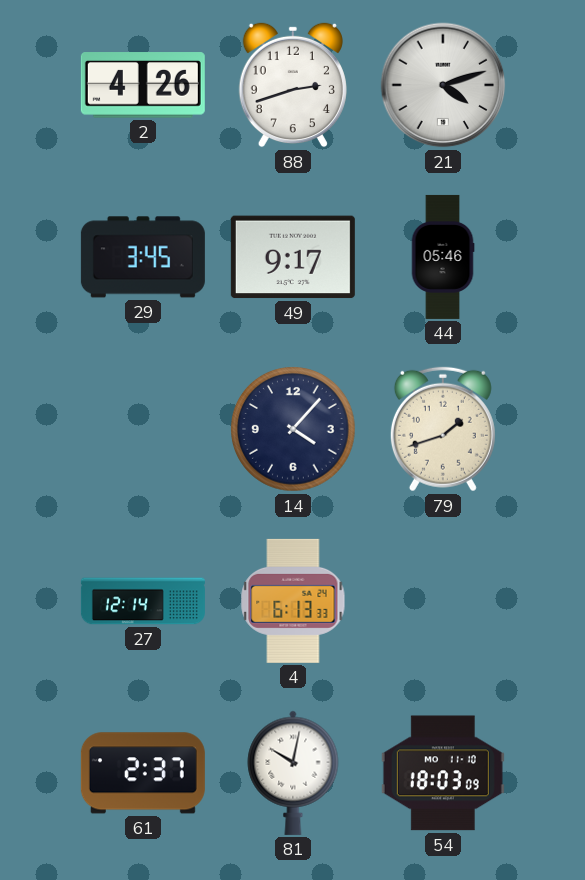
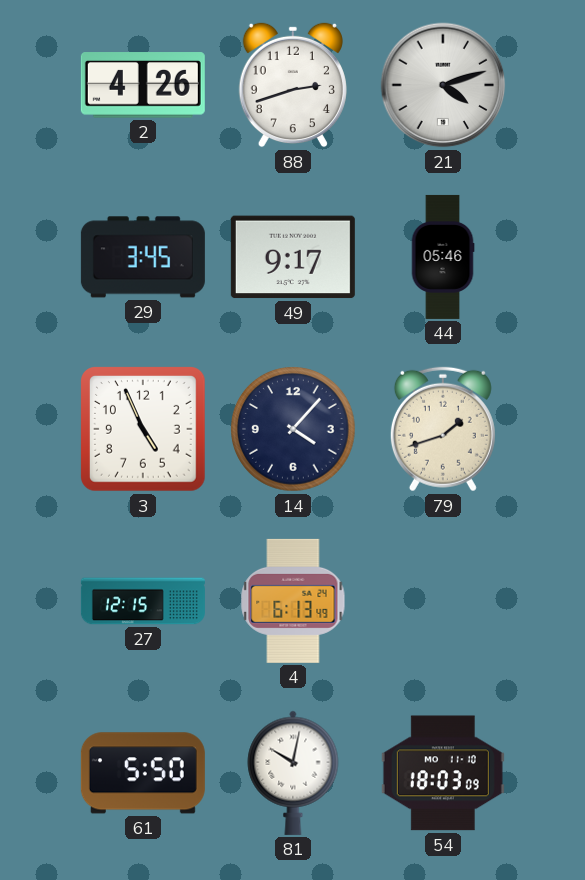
3: none -> 4:56 (144, 430)
27: 12:14 -> 12:15 (143, 601)
4: 6:13:33 -> 6:13:49 (293, 601)
61: 2:37 -> 5:50 (143, 773)
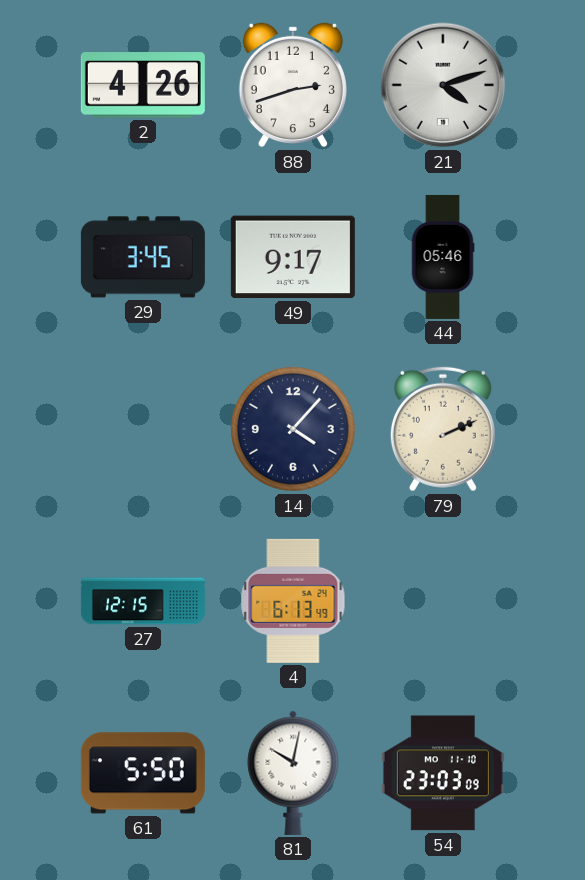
3: 4:56 -> none (144, 430)
79: 1:42 -> 2:11 (443, 429)
54: 18:03 -> 23:03 (443, 773)
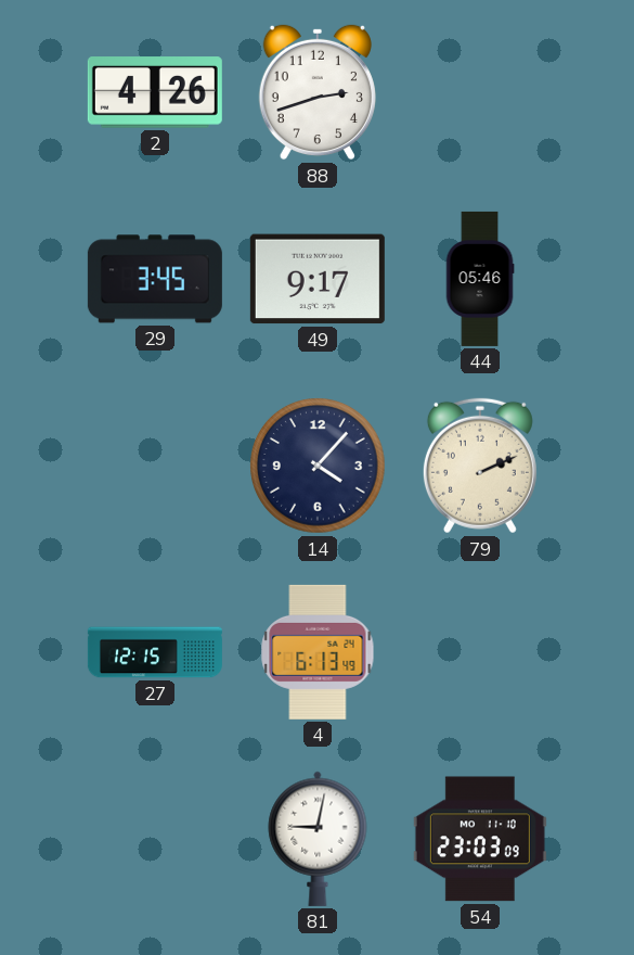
21: 4:12 -> none (443, 85)
61: 5:50 -> none (143, 773)
81: 10:02 -> 9:02 (318, 839)
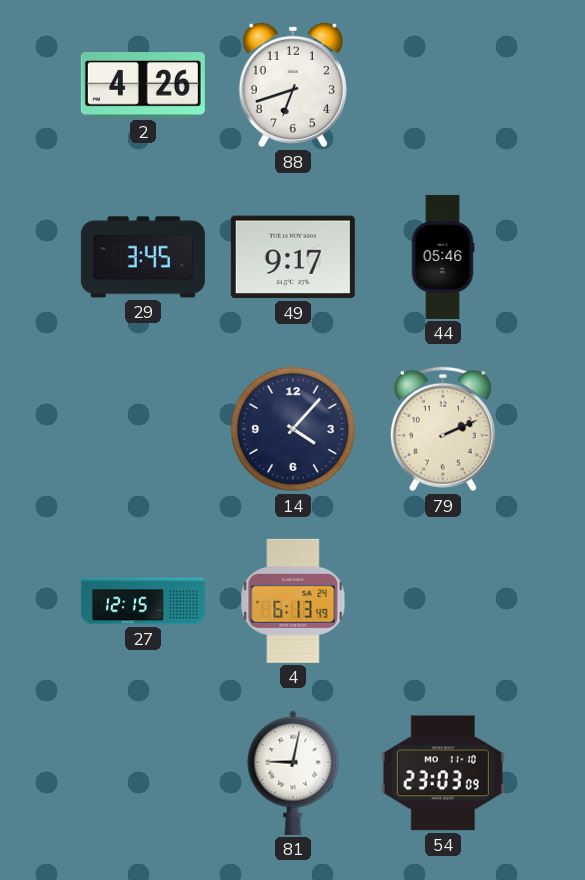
88: 2:42 -> 6:42 (293, 85)
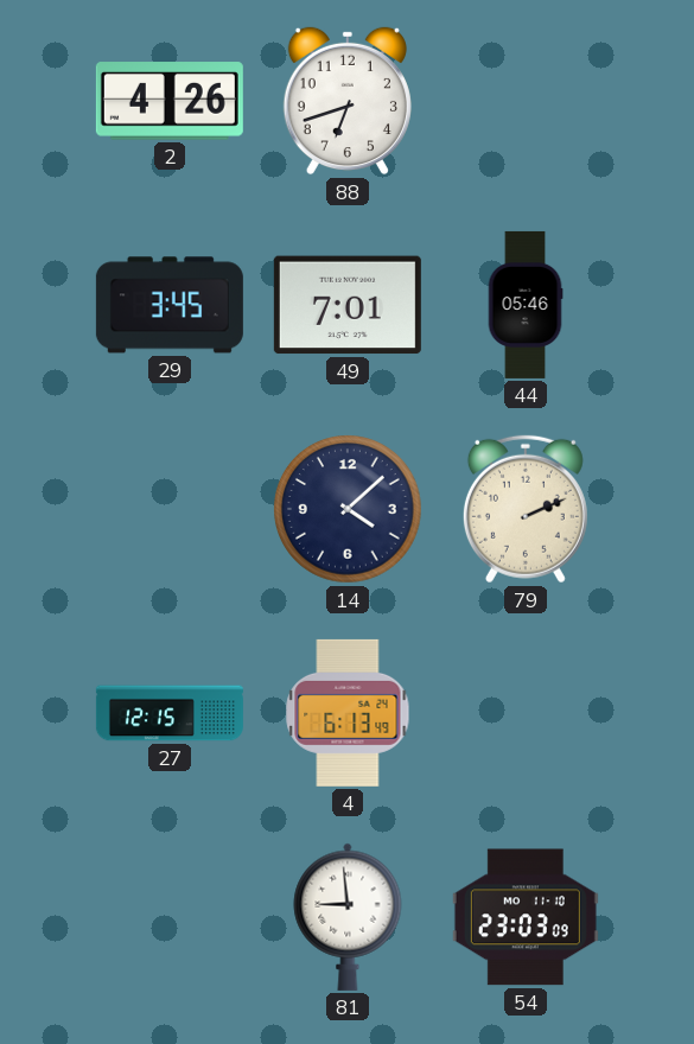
49: 9:17 -> 7:01 (348, 305)
14: 4:07 -> 4:08 (348, 509)
81: 9:02 -> 8:59 (348, 917)
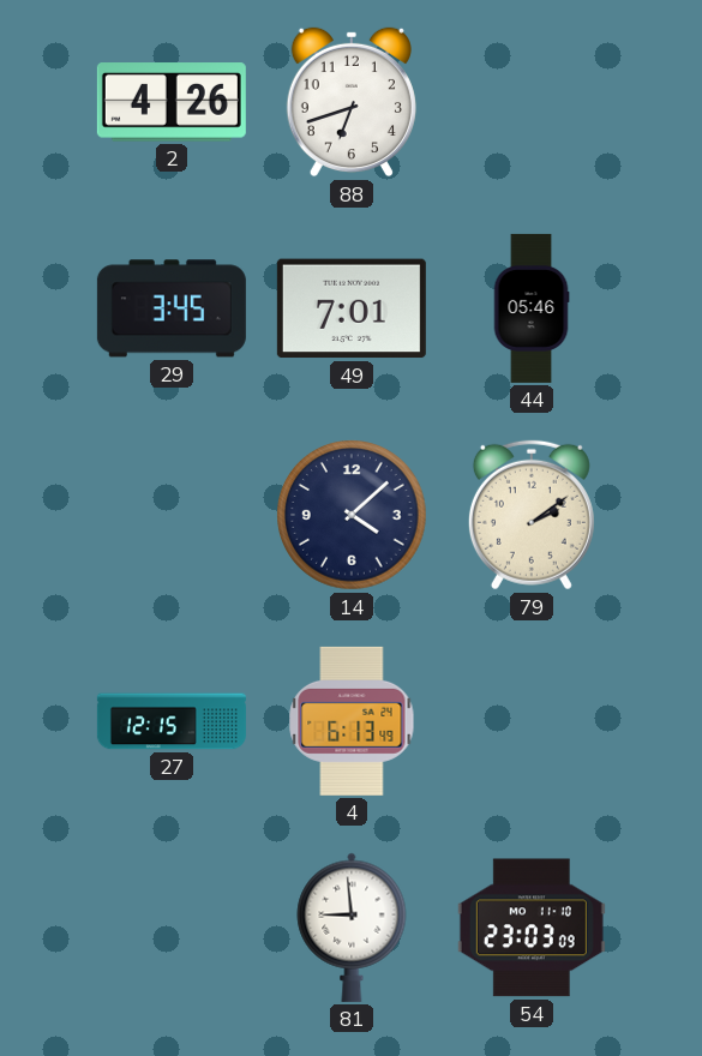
79: 2:11 -> 2:09 (532, 515)
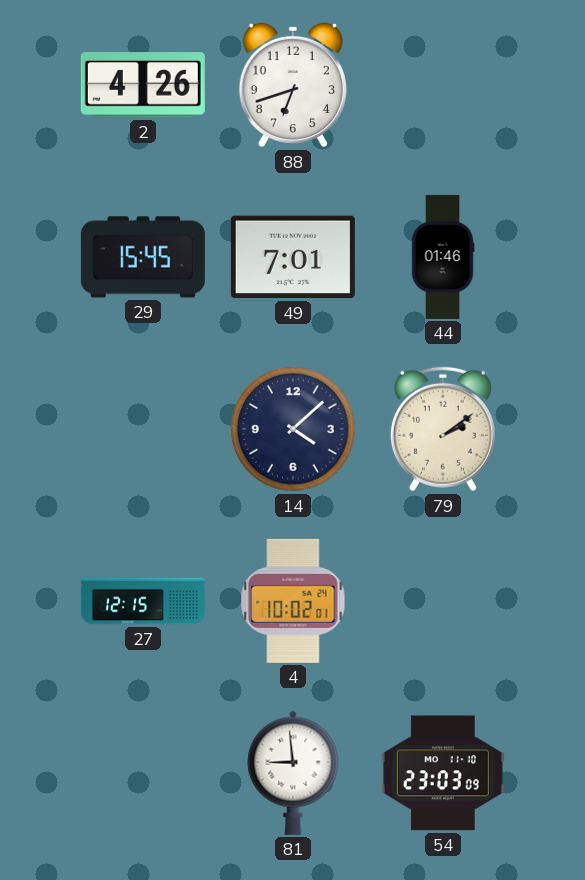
29: 3:45 -> 15:45 (143, 257)
44: 05:46 -> 01:46 (443, 257)
4: 6:13 -> 10:02 (293, 601)
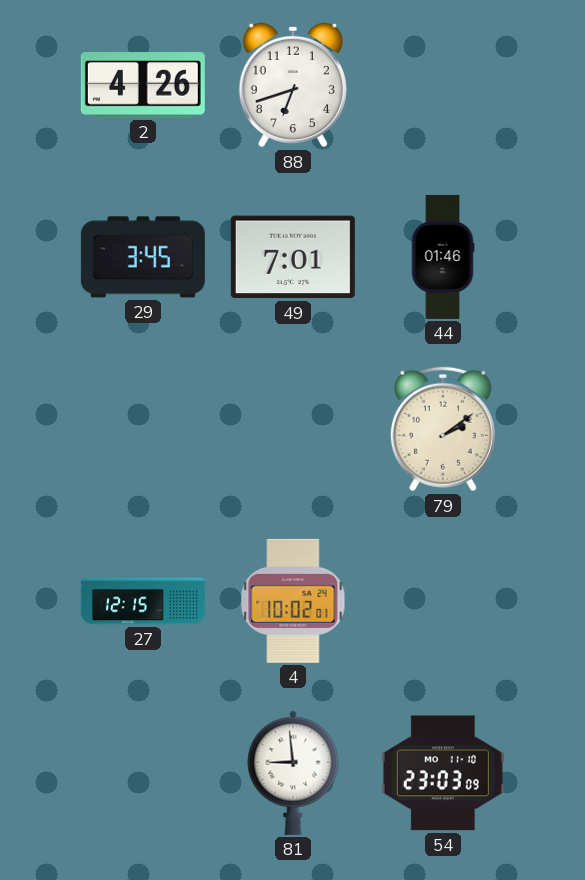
29: 15:45 -> 3:45 (143, 257)
14: 4:08 -> none (293, 429)
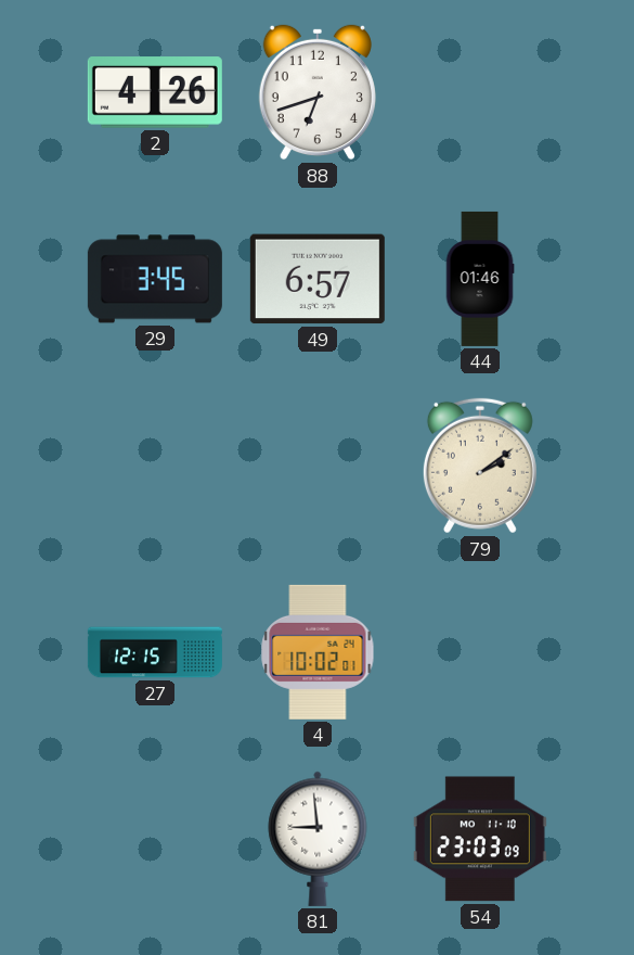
49: 7:01 -> 6:57 (318, 279)
